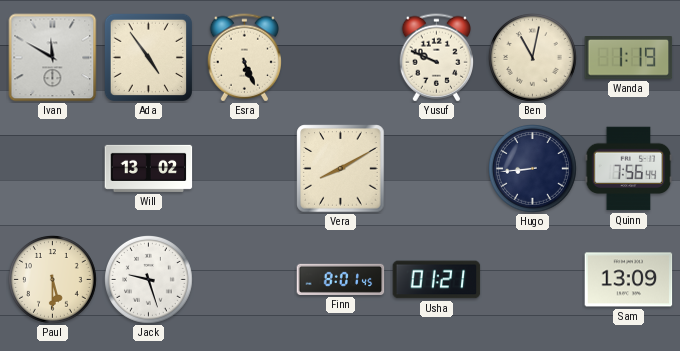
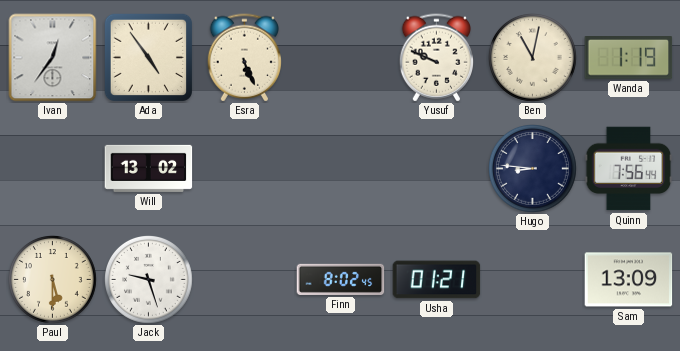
Ivan: 11:50 -> 12:36 (53, 58)
Vera: 8:10 -> none (341, 169)
Hugo: 8:44 -> 8:46 (533, 169)
Finn: 8:01 -> 8:02 (341, 279)
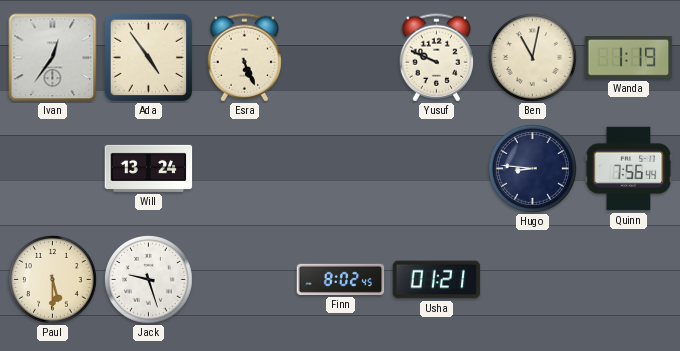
Will: 13:02 -> 13:24 (149, 168)
Sam: 13:09 -> none (629, 280)
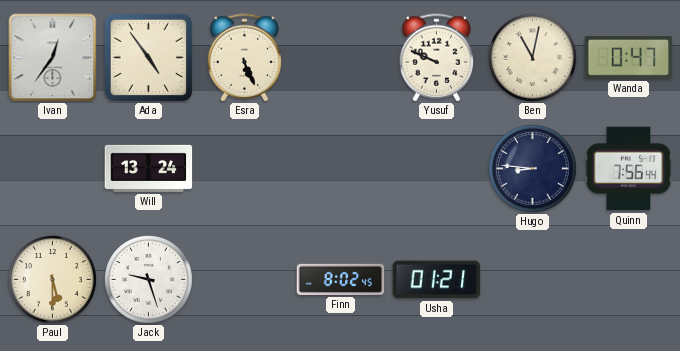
Wanda: 1:19 -> 0:47 (629, 58)
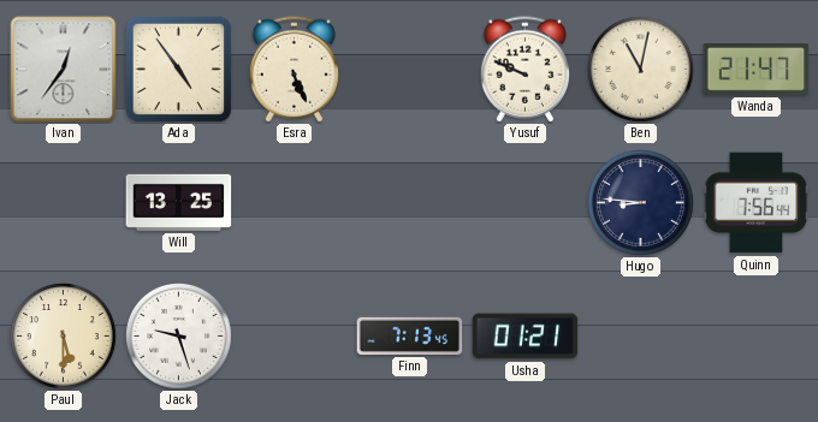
Wanda: 0:47 -> 21:47 (757, 70)
Will: 13:24 -> 13:25 (179, 202)
Finn: 8:02 -> 7:13 (410, 335)
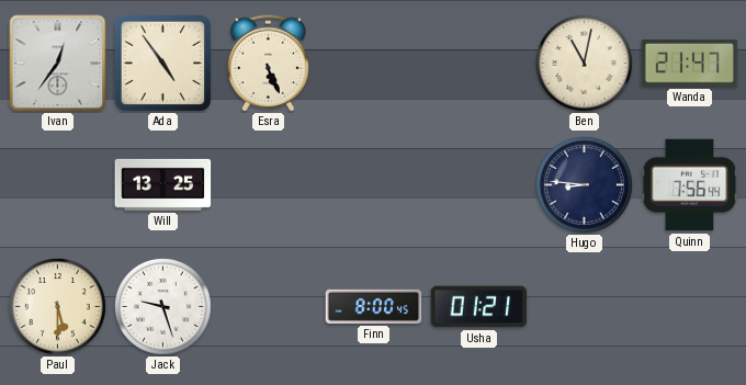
Yusuf: 9:49 -> none (524, 70)
Finn: 7:13 -> 8:00 (374, 306)
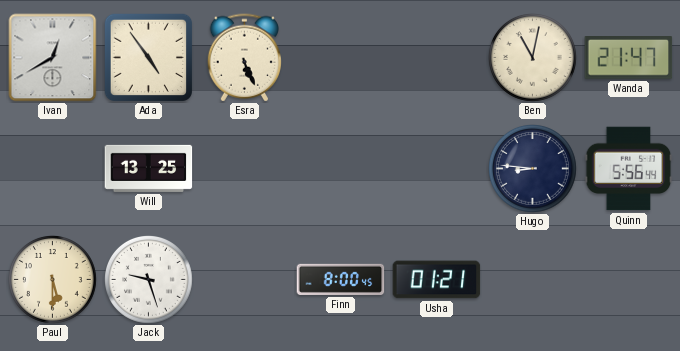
Ivan: 12:36 -> 12:40 (53, 58)
Quinn: 7:56 -> 5:56 (629, 169)
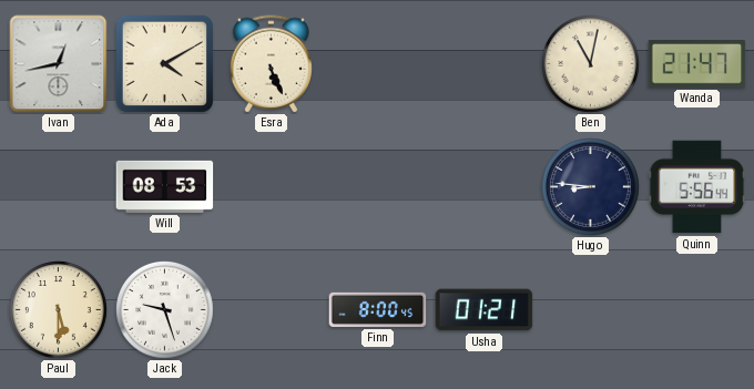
Ivan: 12:40 -> 12:43 (59, 64)
Ada: 4:54 -> 4:10 (164, 63)
Will: 13:25 -> 08:53 (165, 186)
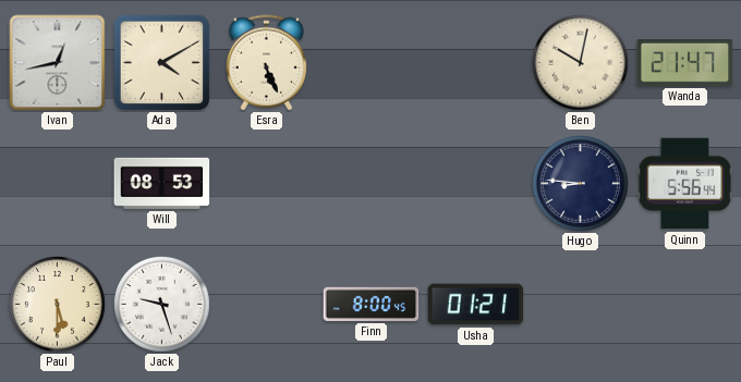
Ben: 11:02 -> 10:02 (581, 63)
